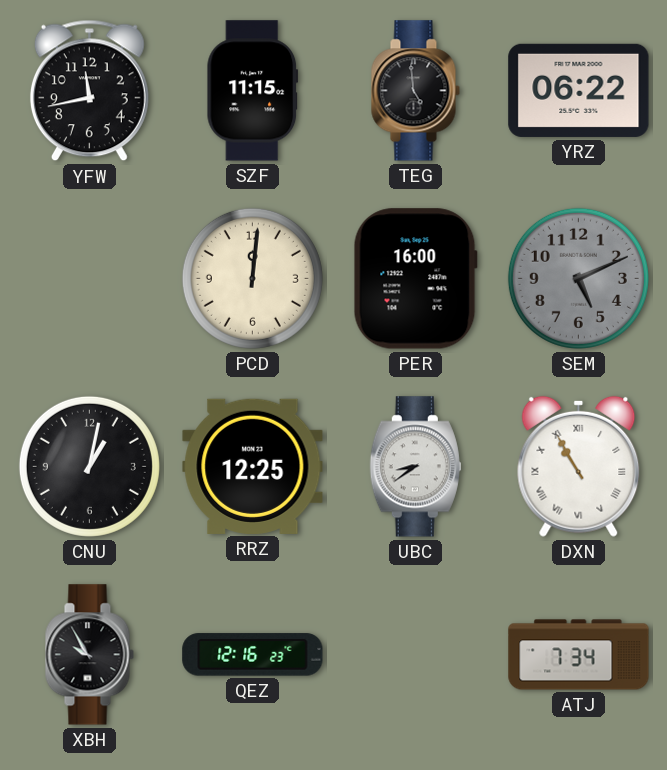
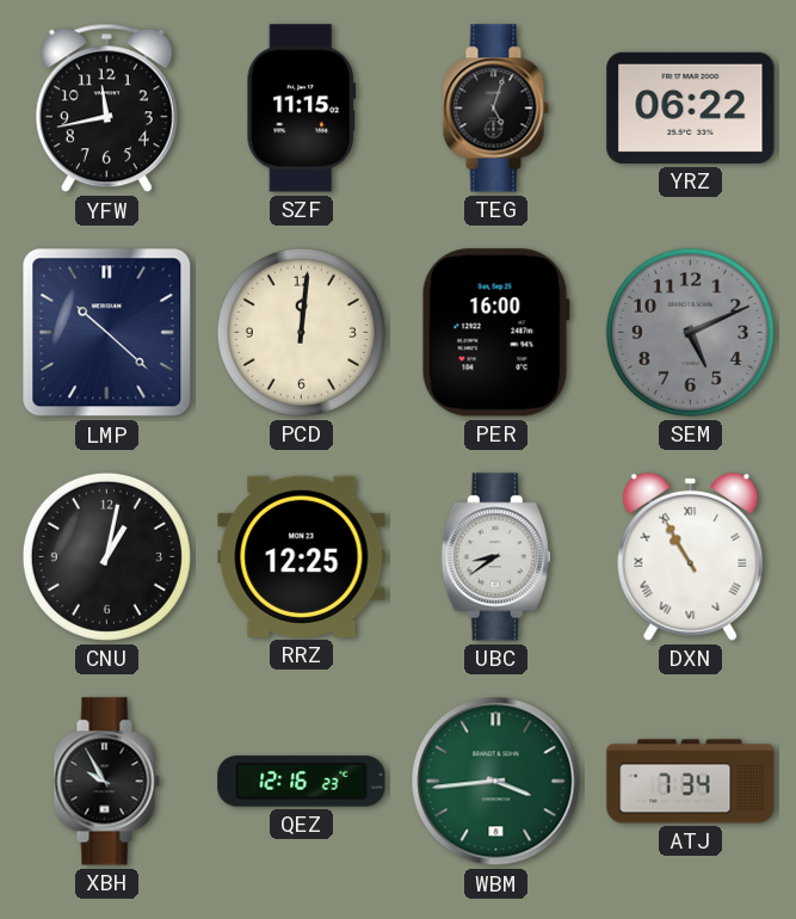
TEG: 4:59 -> 5:03 (495, 109)
LMP: none -> 10:22 (107, 333)
WBM: none -> 3:44 (496, 782)
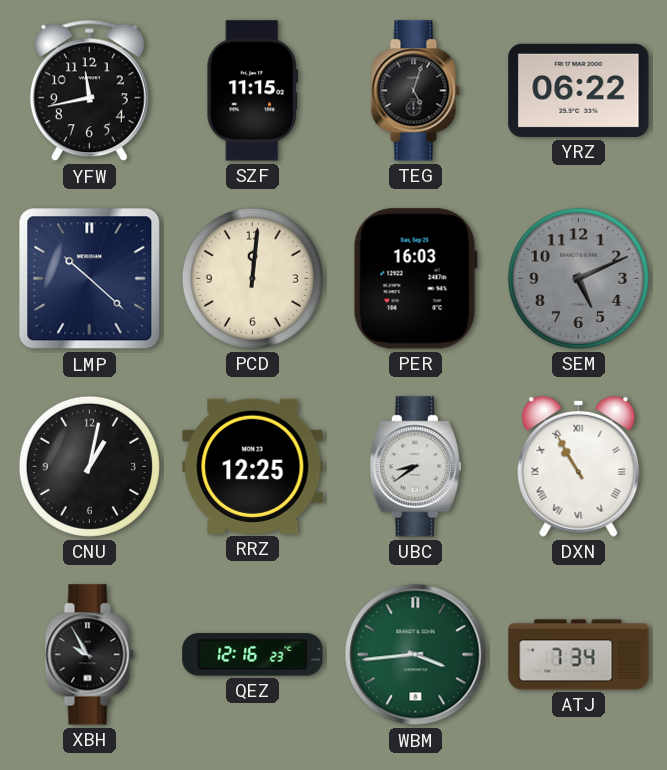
PER: 16:00 -> 16:03 (415, 279)
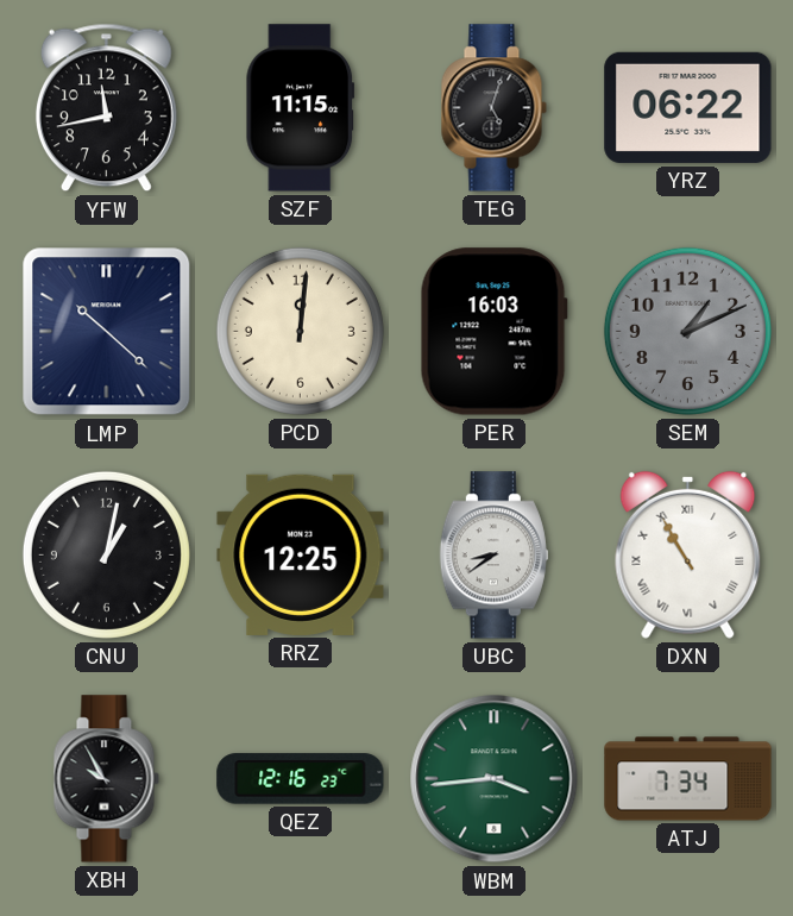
SEM: 5:11 -> 1:11 (687, 331)
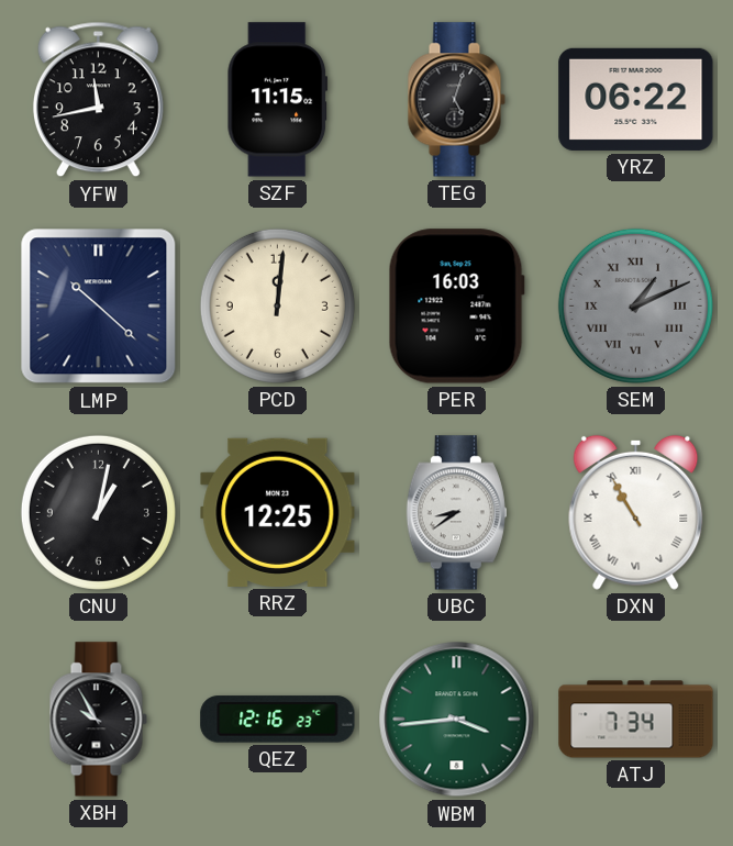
SEM numerals: Arabic -> Roman (635, 305)
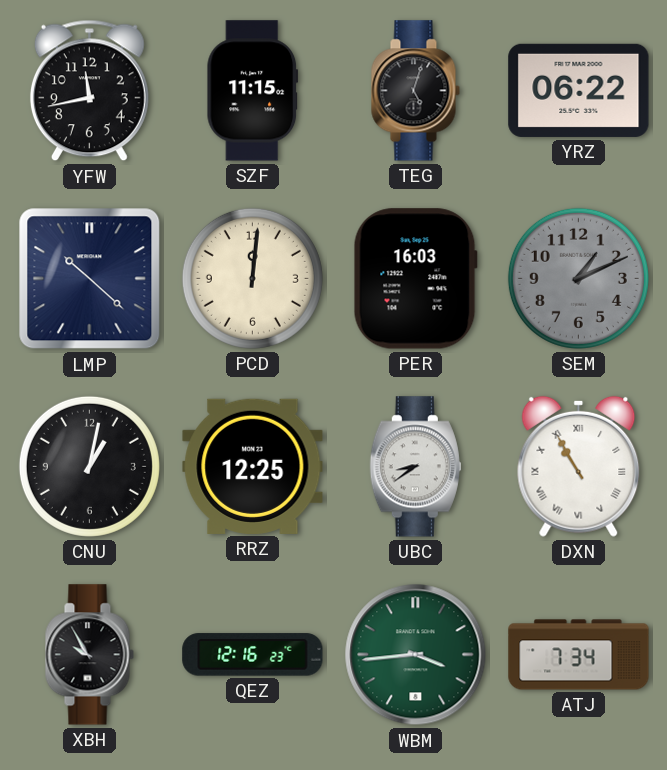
SEM numerals: Roman -> Arabic (578, 278)
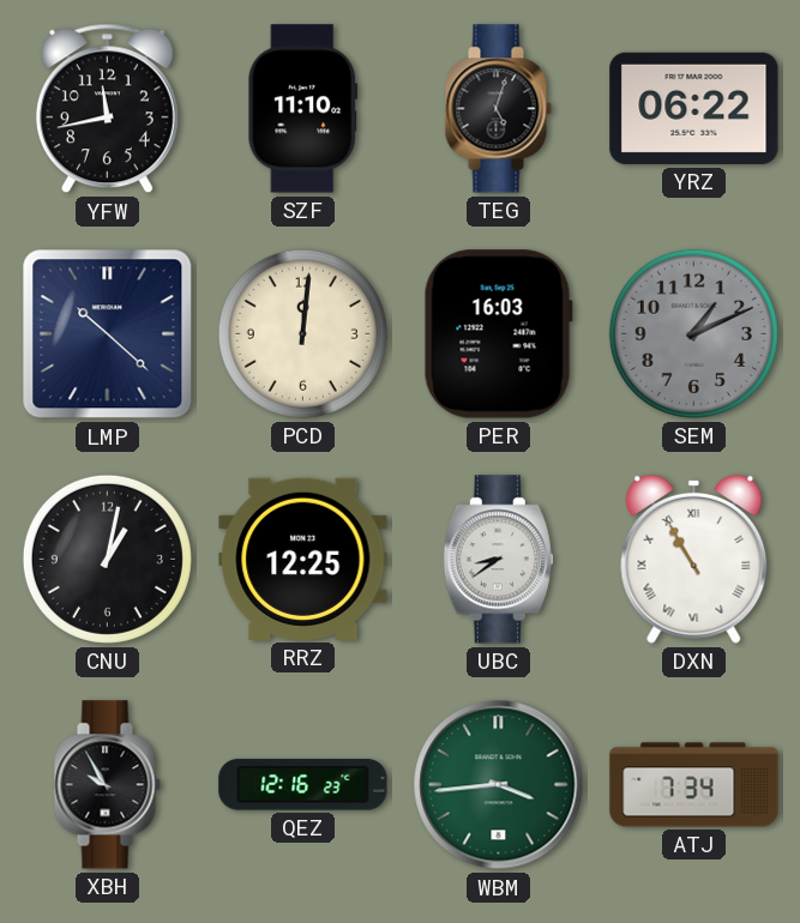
SZF: 11:15 -> 11:10 (303, 109)
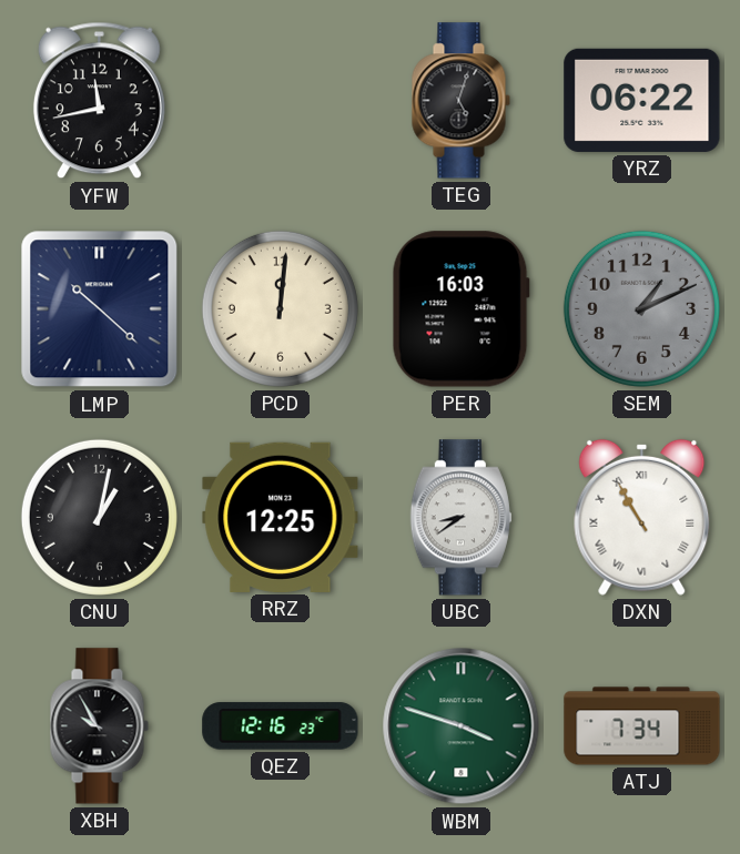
SZF: 11:10 -> none (303, 109)
WBM: 3:44 -> 3:48 (462, 726)
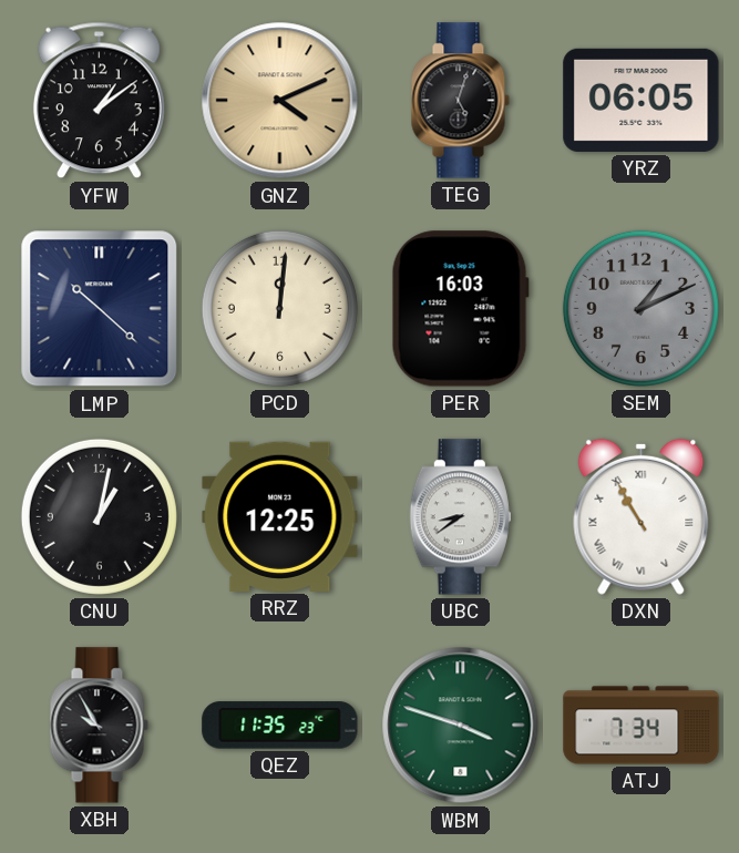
YFW: 11:43 -> 1:09 (99, 101)
GNZ: none -> 4:11 (280, 101)
YRZ: 06:22 -> 06:05 (642, 100)
QEZ: 12:16 -> 11:35 (280, 726)
